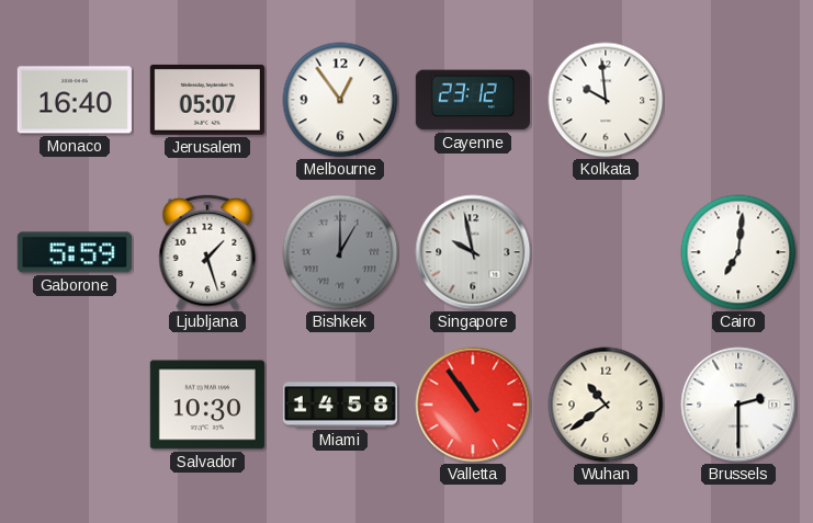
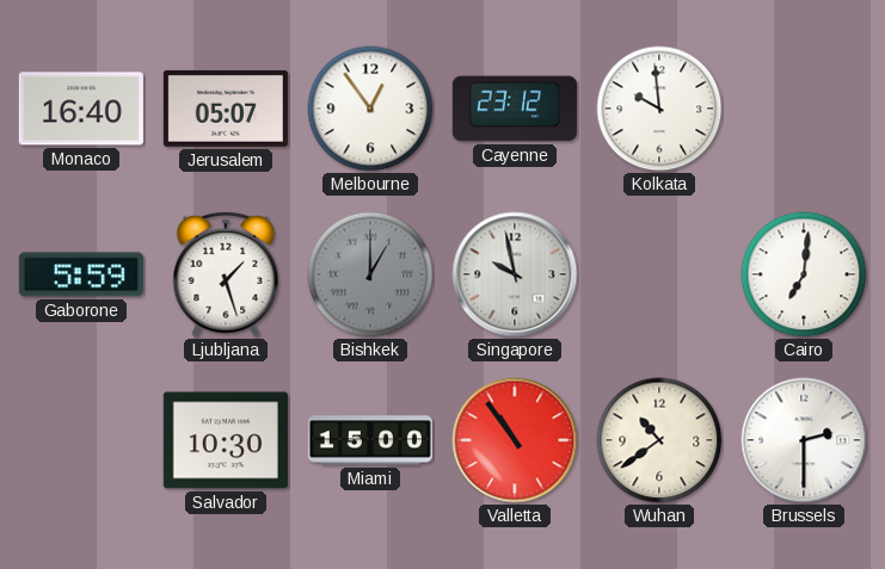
Miami: 14:58 -> 15:00 (370, 440)
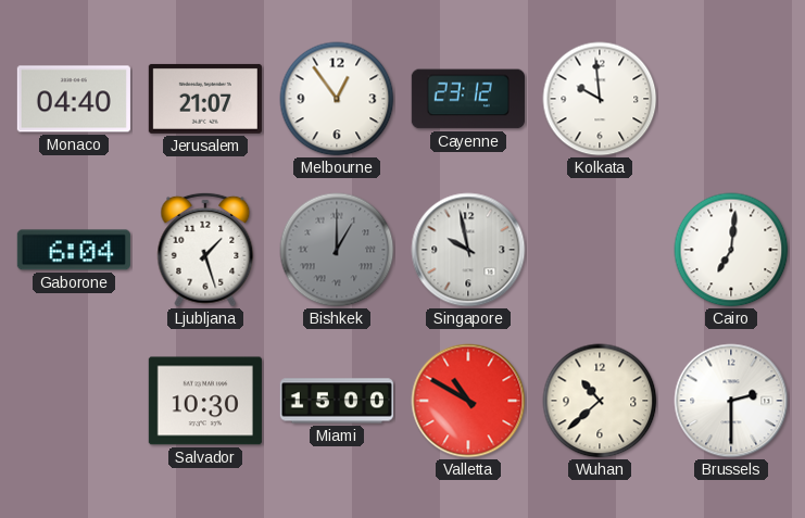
Monaco: 16:40 -> 04:40 (74, 99)
Jerusalem: 05:07 -> 21:07 (205, 99)
Gaborone: 5:59 -> 6:04 (74, 250)
Valletta: 10:54 -> 10:50 (468, 401)
Wuhan: 10:39 -> 10:38 (600, 401)
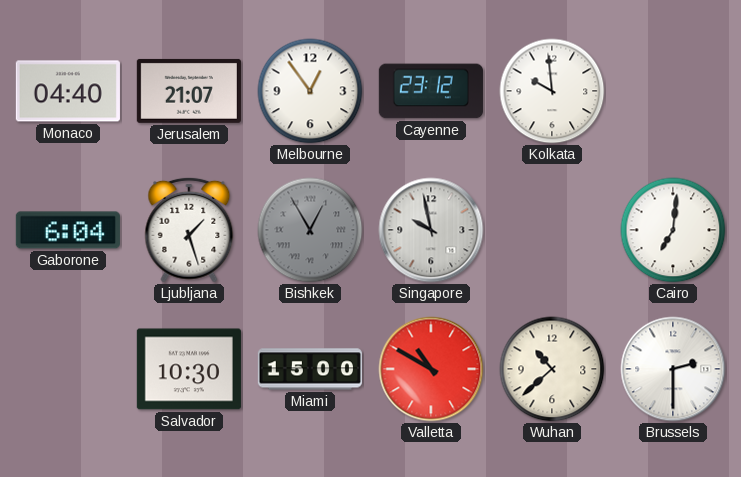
Bishkek: 1:00 -> 12:55 (310, 230)
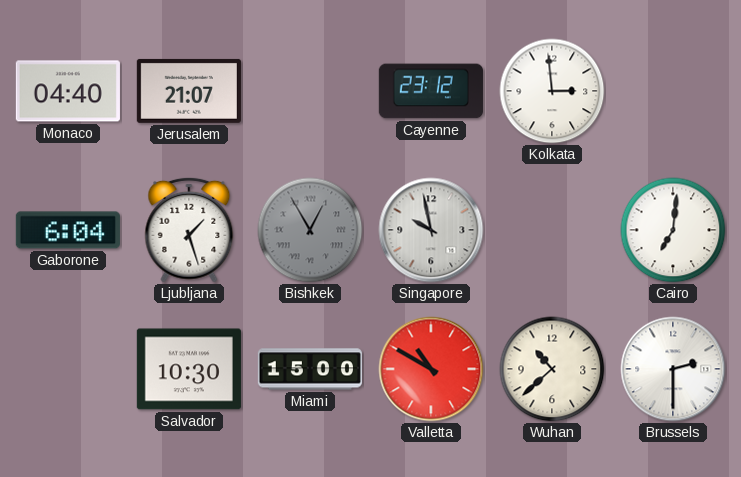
Melbourne: 12:54 -> none (310, 91)
Kolkata: 9:59 -> 2:59 (552, 91)
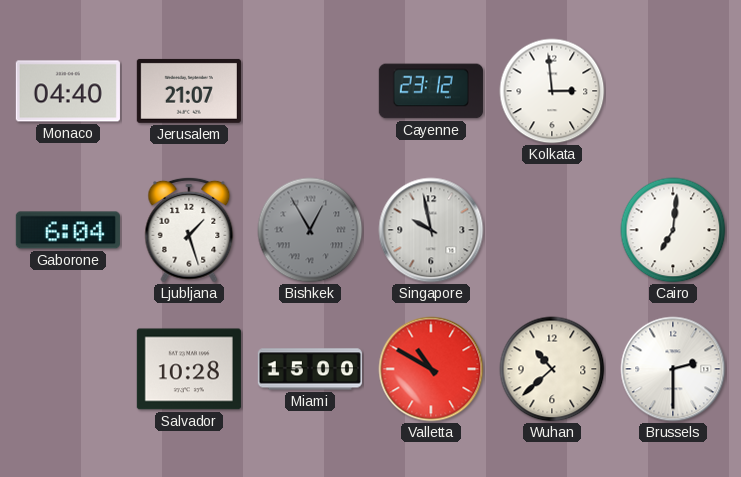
Salvador: 10:30 -> 10:28 (189, 369)
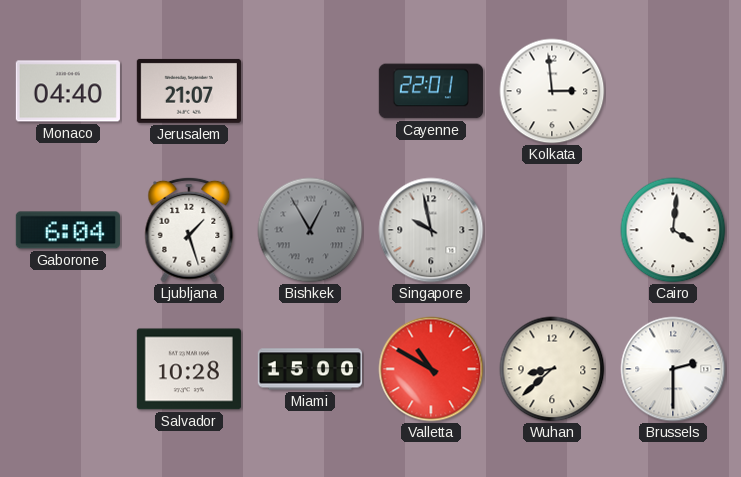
Cayenne: 23:12 -> 22:01 (431, 91)
Cairo: 7:01 -> 4:01 (673, 230)
Wuhan: 10:38 -> 8:38 (552, 369)
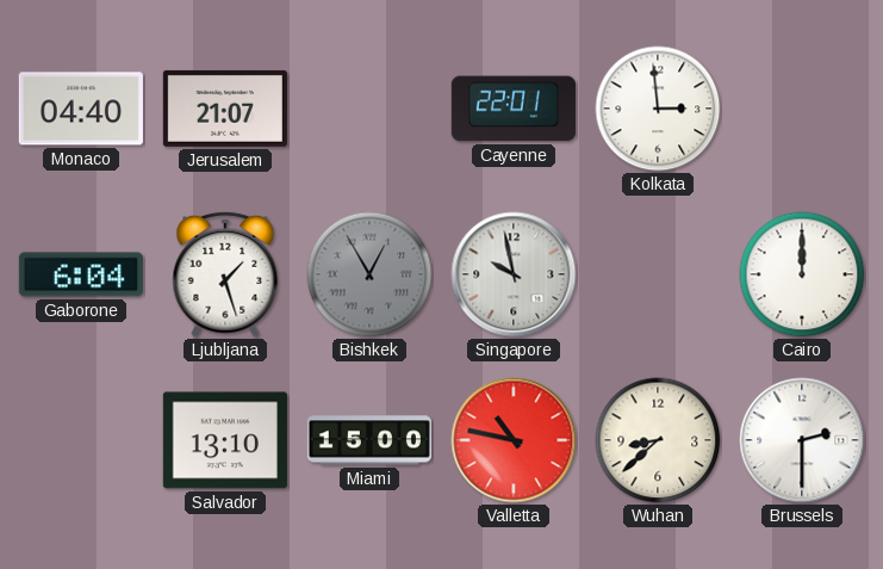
Cairo: 4:01 -> 12:00 (802, 274)
Salvador: 10:28 -> 13:10 (225, 440)
Valletta: 10:50 -> 10:47 (514, 440)
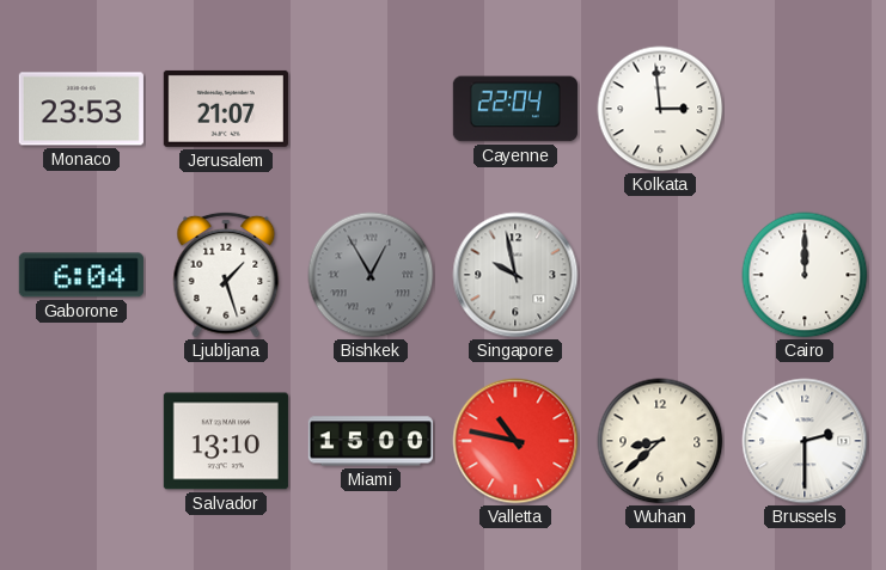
Monaco: 04:40 -> 23:53 (81, 109)
Cayenne: 22:01 -> 22:04 (515, 109)
